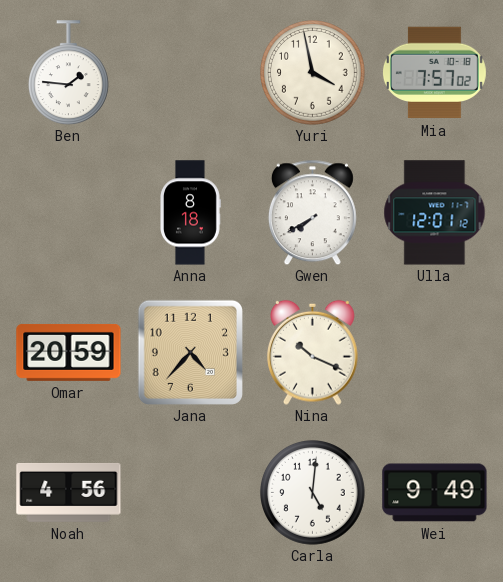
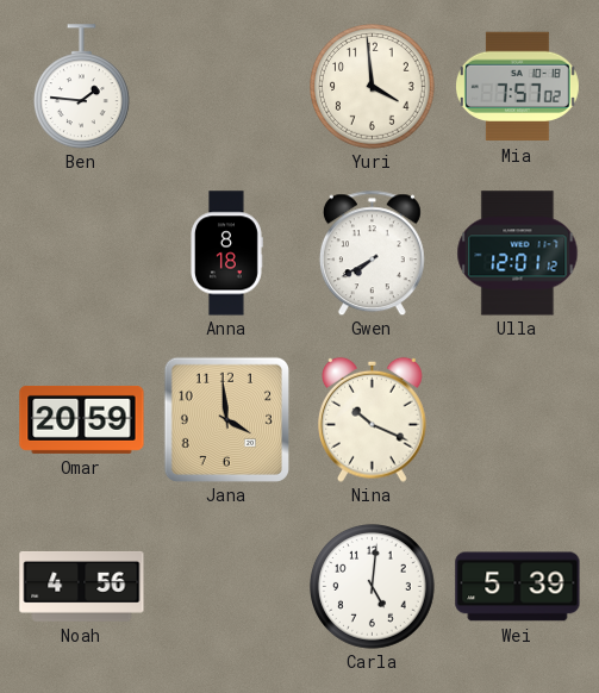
Yuri: 3:58 -> 3:59 (373, 87)
Jana: 4:37 -> 3:59 (226, 419)
Wei: 9:49 -> 5:39 (518, 587)
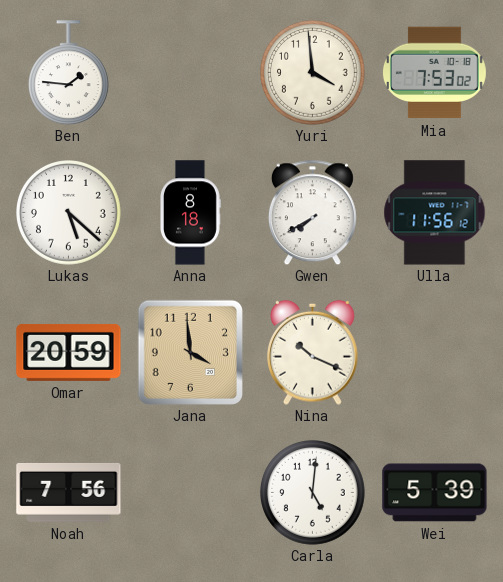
Mia: 7:57 -> 7:53 (434, 73)
Lukas: none -> 5:22 (69, 213)
Ulla: 12:01 -> 11:56 (435, 213)
Noah: 4:56 -> 7:56 (69, 492)
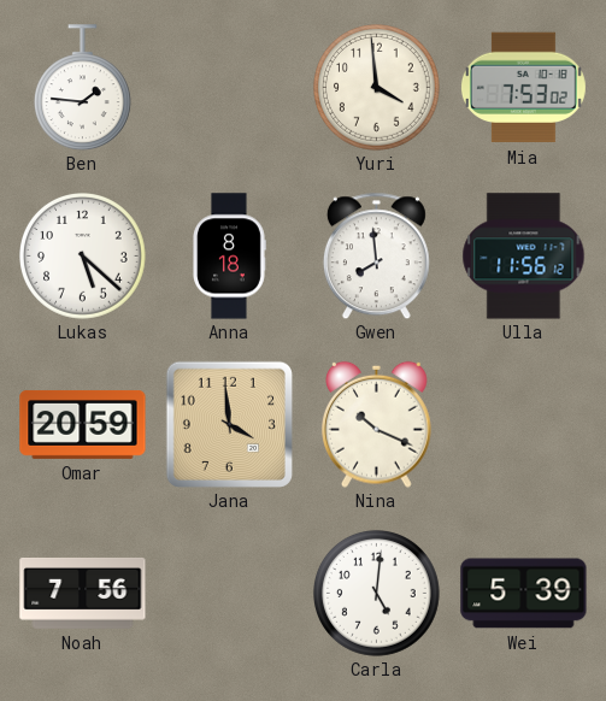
Gwen: 7:40 -> 7:59 (376, 255)
